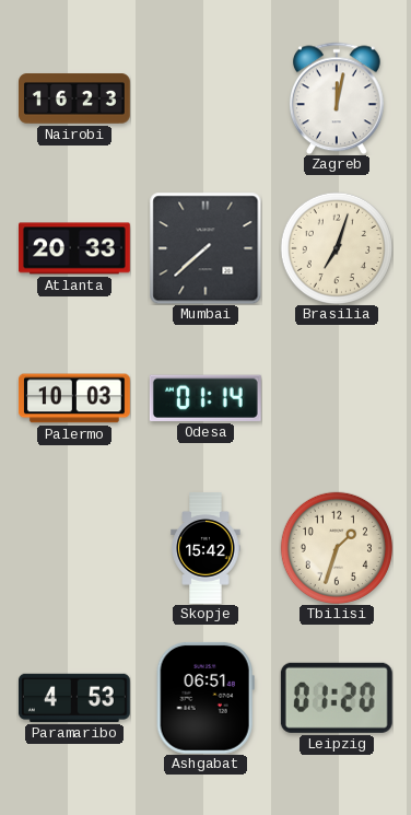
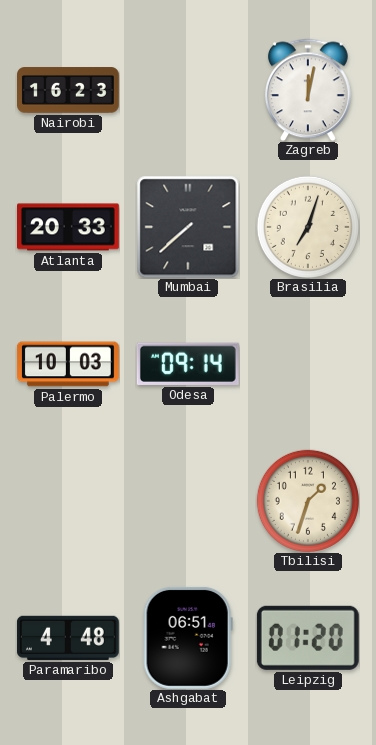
Odesa: 01:14 -> 09:14 (188, 364)
Skopje: 15:42 -> none (205, 549)
Paramaribo: 4:53 -> 4:48 (68, 638)
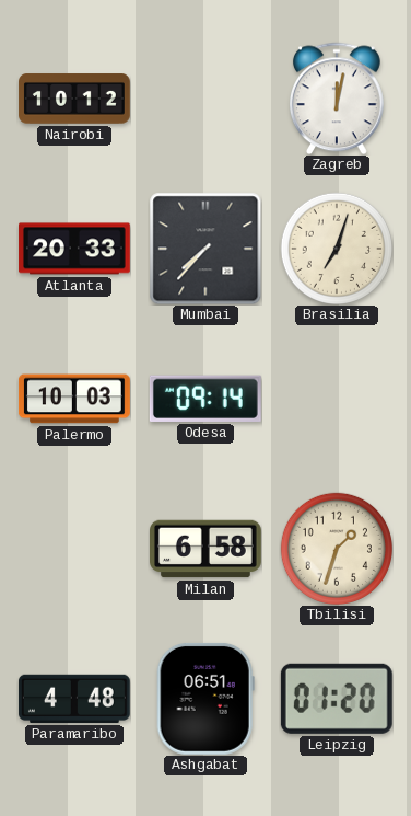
Nairobi: 16:23 -> 10:12 (75, 99)
Mumbai: 7:38 -> 7:37 (205, 249)
Milan: none -> 6:58 (207, 549)
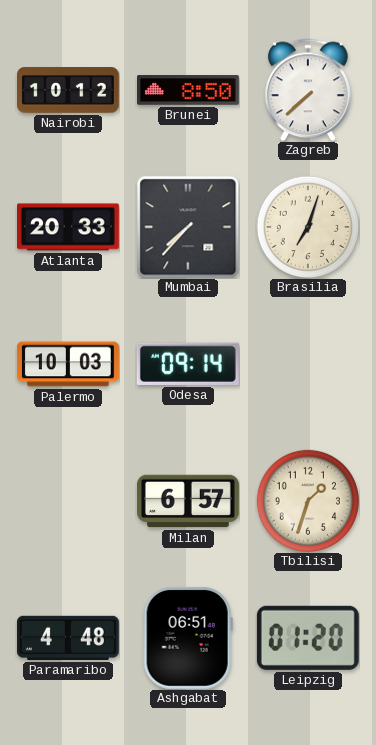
Brunei: none -> 8:50 (189, 90)
Zagreb: 12:02 -> 7:38 (308, 90)
Milan: 6:58 -> 6:57 (189, 501)
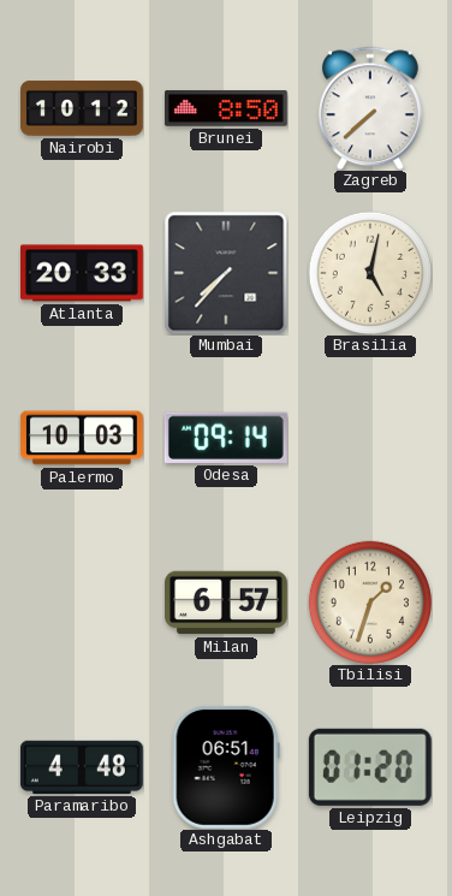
Brasilia: 7:03 -> 5:02 (370, 273)
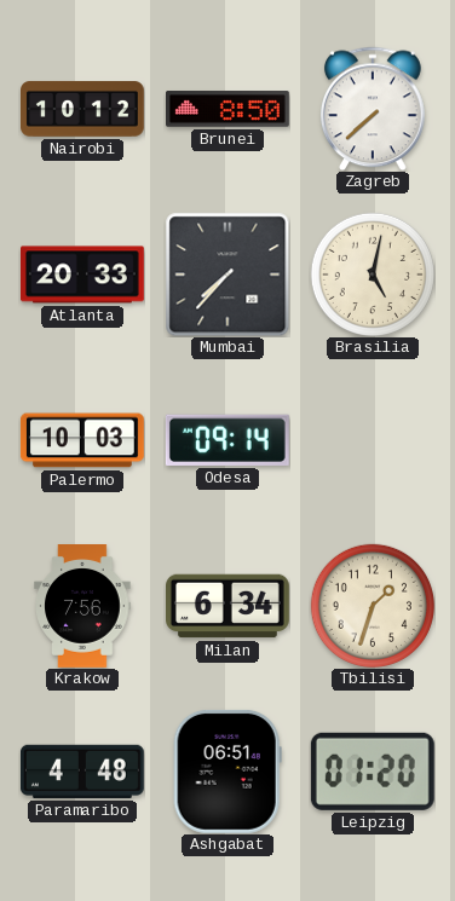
Krakow: none -> 7:56 (82, 607)
Milan: 6:57 -> 6:34 (229, 606)
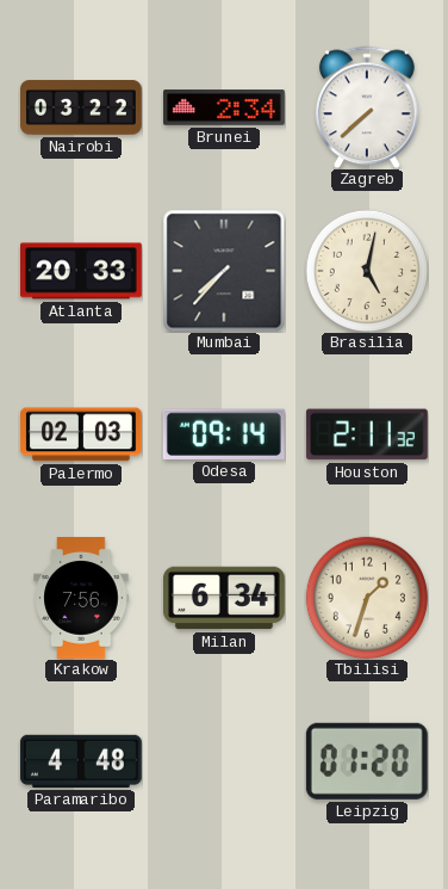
Nairobi: 10:12 -> 03:22 (82, 107)
Brunei: 8:50 -> 2:34 (225, 107)
Palermo: 10:03 -> 02:03 (81, 434)
Houston: none -> 2:11 (367, 434)
Ashgabat: 06:51 -> none (227, 772)
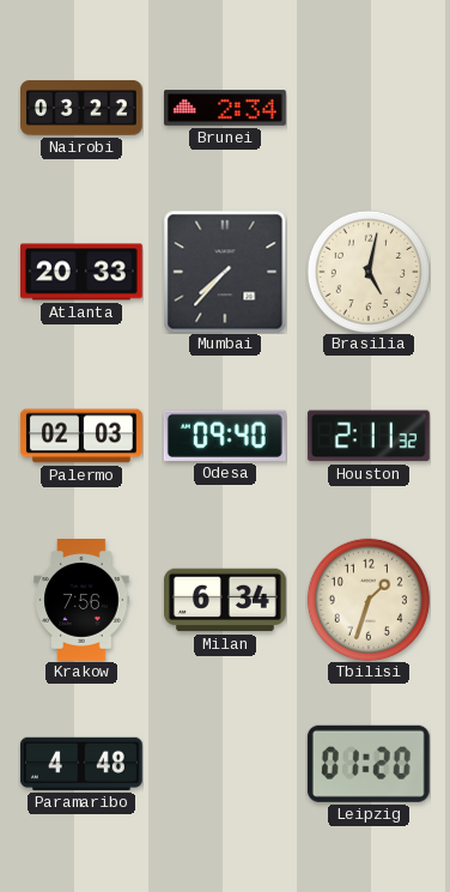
Zagreb: 7:38 -> none (367, 107)
Odesa: 09:14 -> 09:40 (225, 436)
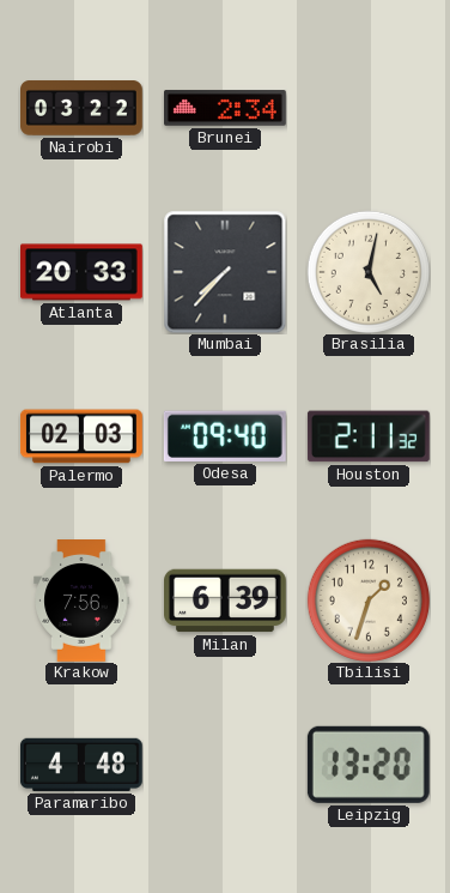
Milan: 6:34 -> 6:39 (226, 601)
Leipzig: 01:20 -> 13:20 (369, 765)
